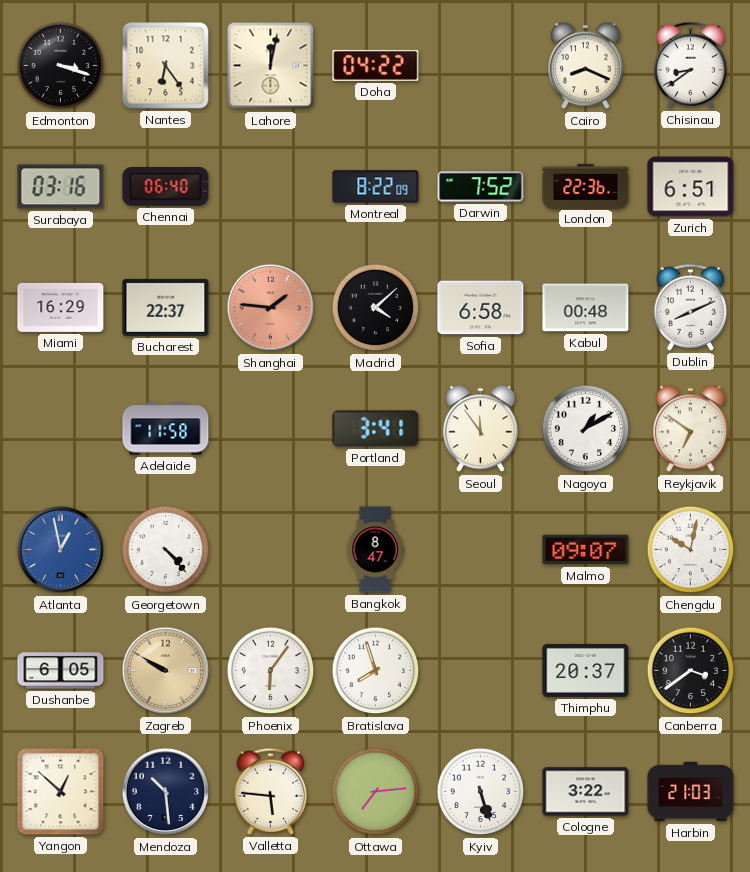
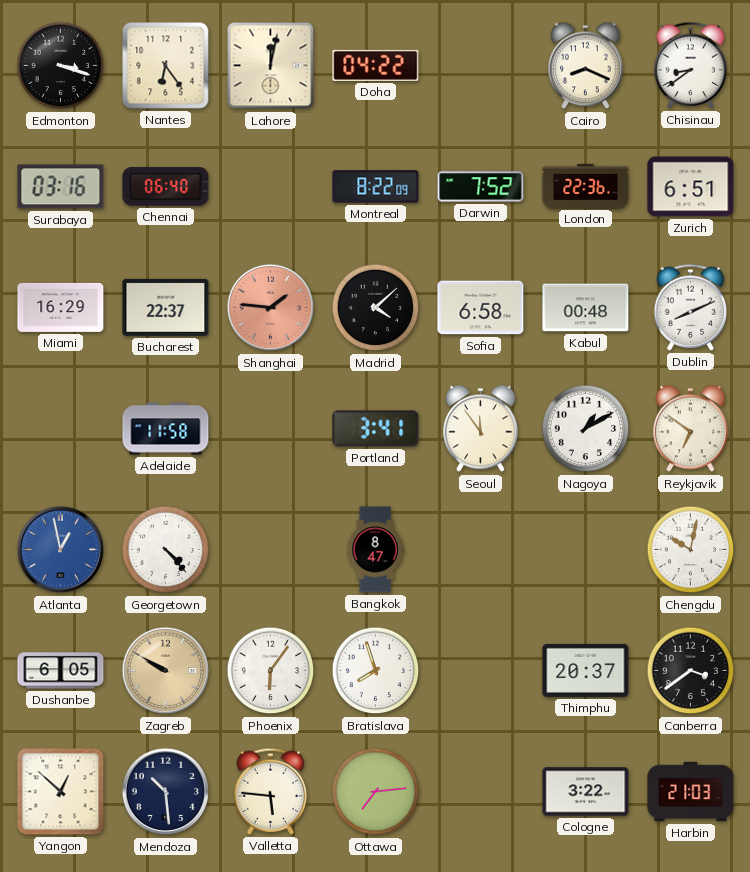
Malmo: 09:07 -> none (586, 550)
Kyiv: 5:27 -> none (481, 792)
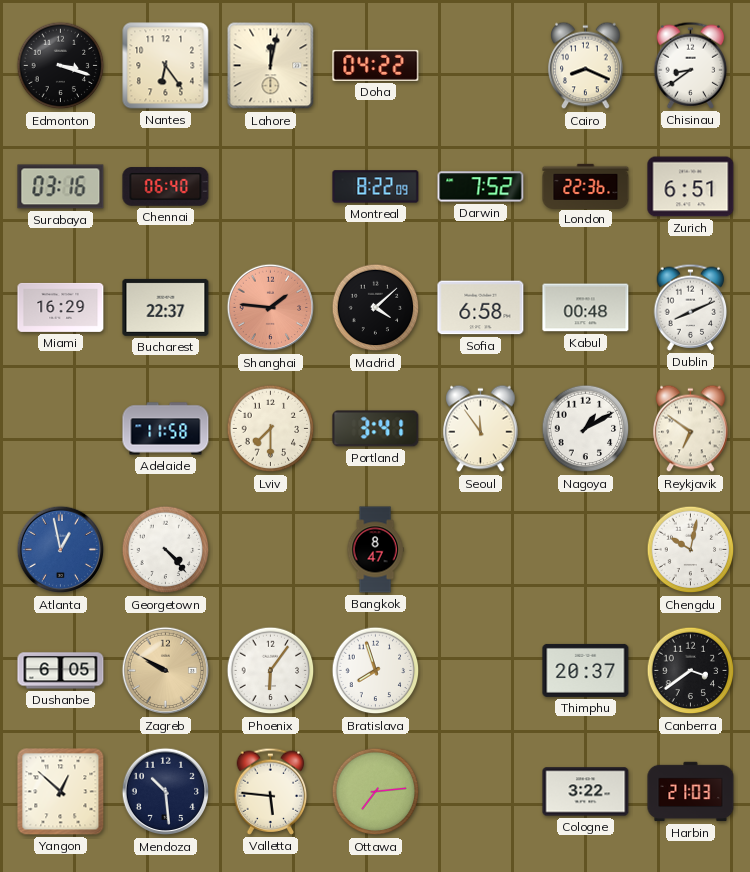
Lviv: none -> 7:30 (271, 429)
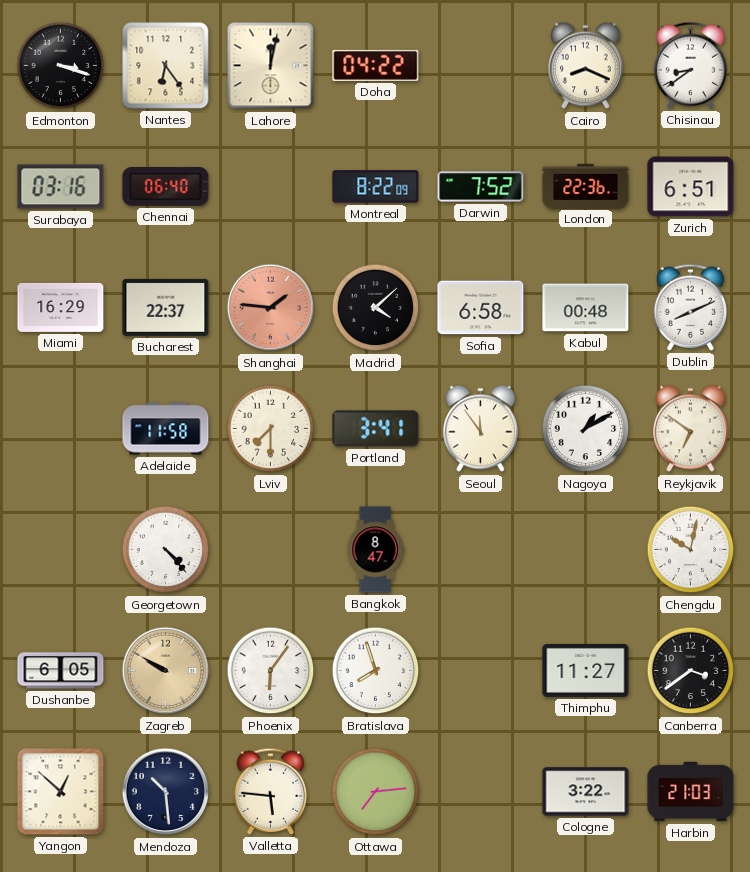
Atlanta: 12:58 -> none (61, 550)
Thimphu: 20:37 -> 11:27 (586, 670)
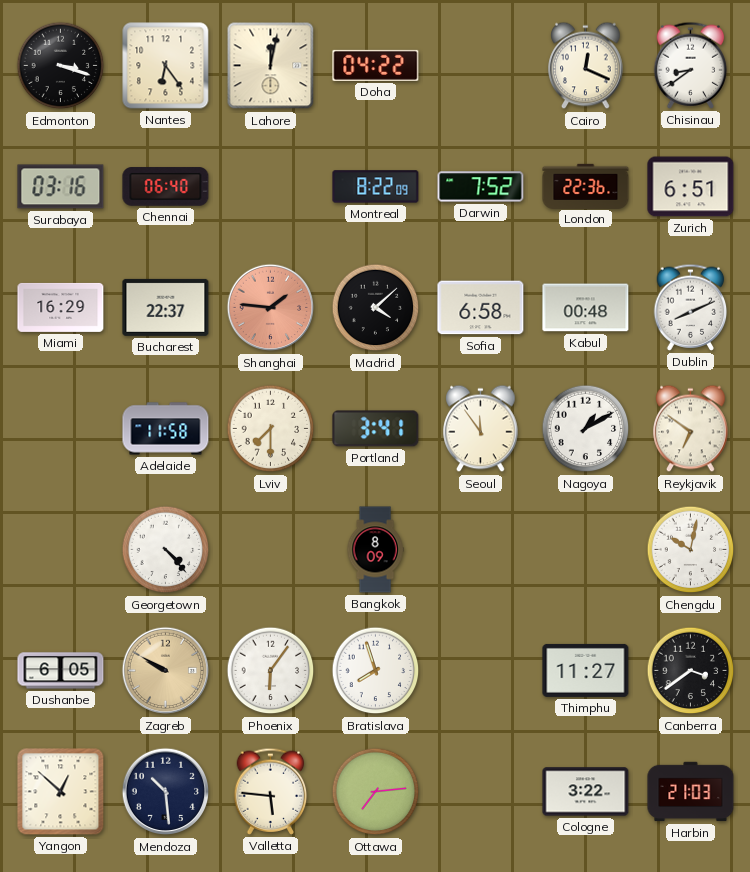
Cairo: 8:19 -> 12:19 (586, 66)
Bangkok: 8:47 -> 8:09 (375, 550)
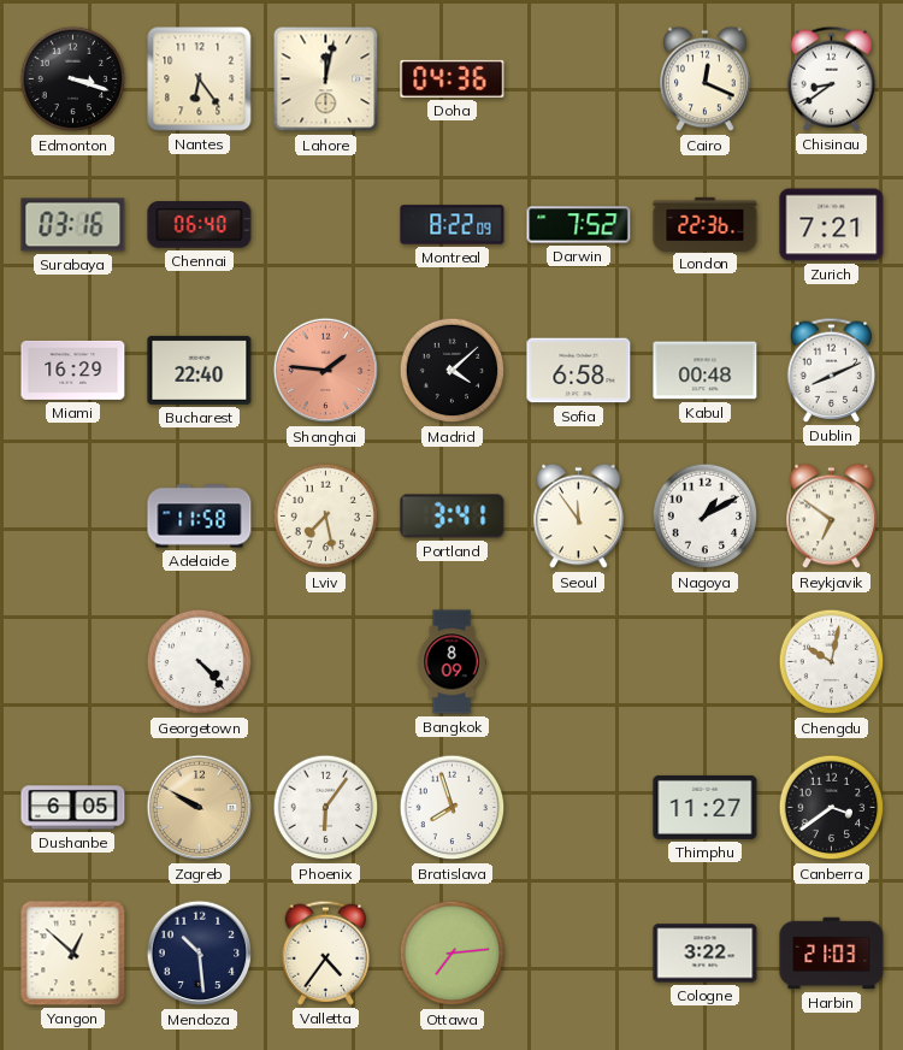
Doha: 04:22 -> 04:36 (453, 78)
Zurich: 6:51 -> 7:21 (832, 225)
Bucharest: 22:37 -> 22:40 (200, 370)
Lviv: 7:30 -> 7:28 (326, 517)
Valletta: 5:46 -> 4:36 (326, 952)
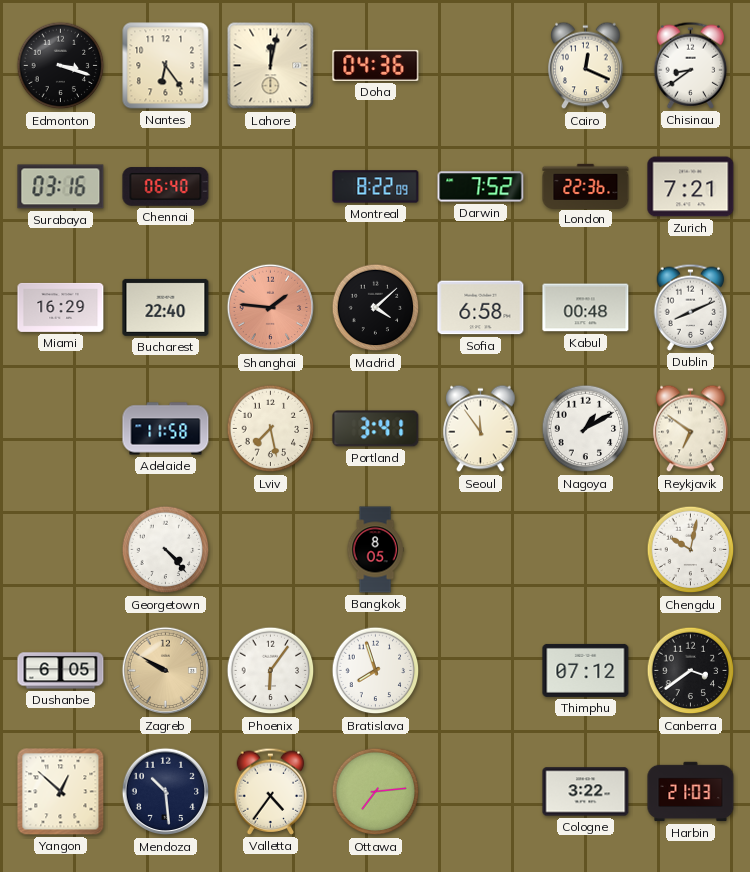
Bangkok: 8:09 -> 8:05 (375, 550)
Thimphu: 11:27 -> 07:12 (586, 670)
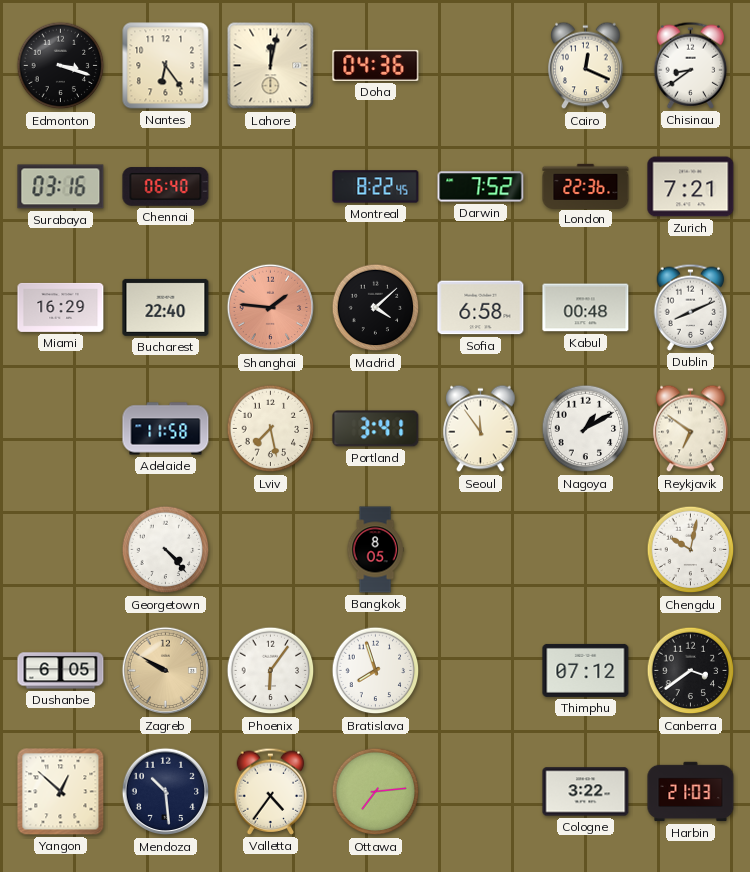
Montreal: 8:22:09 -> 8:22:45 (376, 187)
